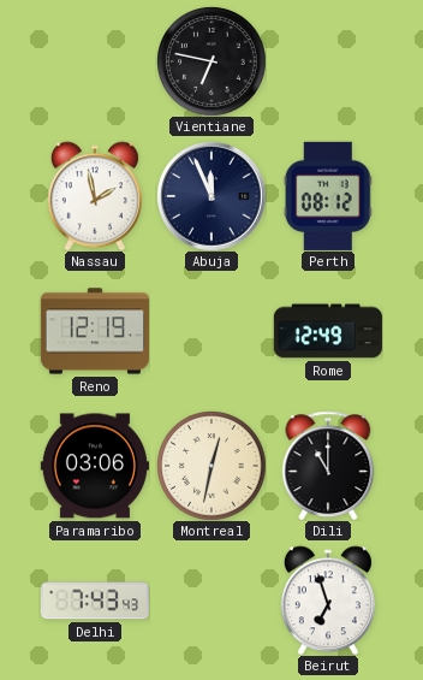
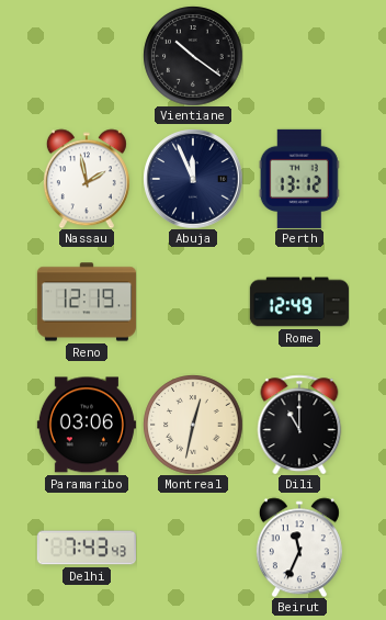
Vientiane: 6:47 -> 10:21 (193, 56)
Perth: 08:12 -> 13:12 (299, 179)
Beirut: 6:57 -> 11:34 (299, 548)
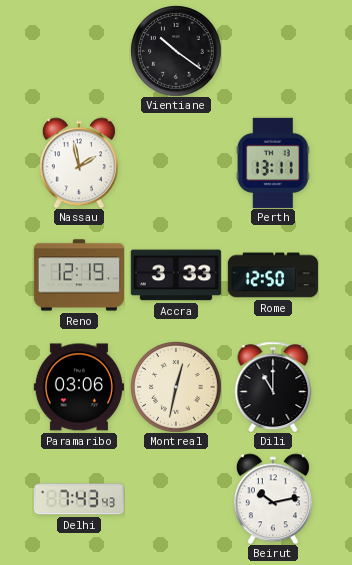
Abuja: 11:56 -> none (193, 179)
Perth: 13:12 -> 13:11 (273, 163)
Accra: none -> 3:33 (176, 275)
Rome: 12:49 -> 12:50 (273, 275)
Beirut: 11:34 -> 10:13 (273, 499)
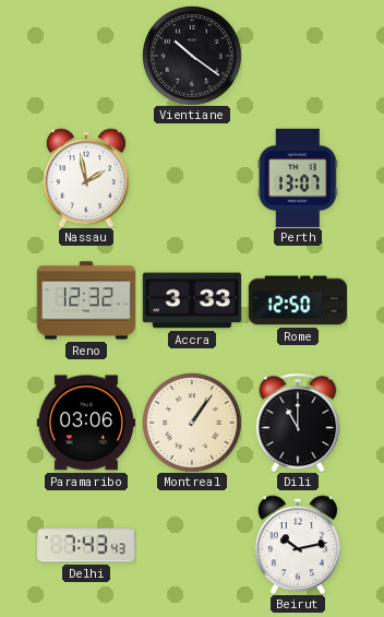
Perth: 13:11 -> 13:07 (298, 178)
Reno: 12:19 -> 12:32 (86, 300)
Montreal: 12:32 -> 1:06 (192, 423)
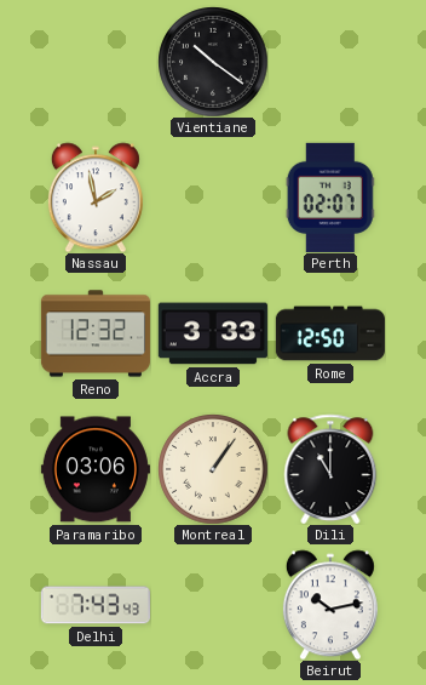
Perth: 13:07 -> 02:07 (330, 198)
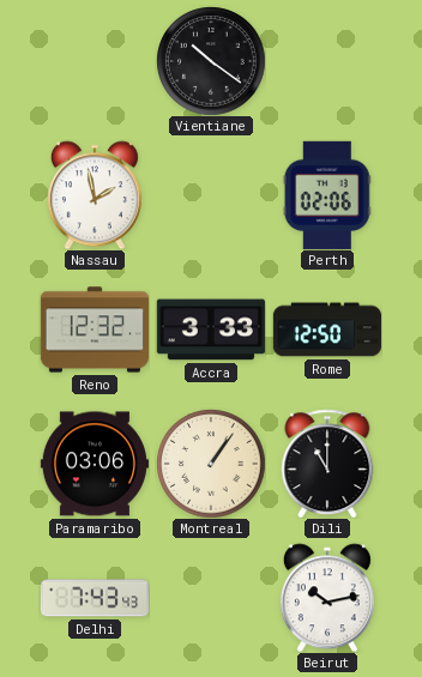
Perth: 02:07 -> 02:06 (327, 195)
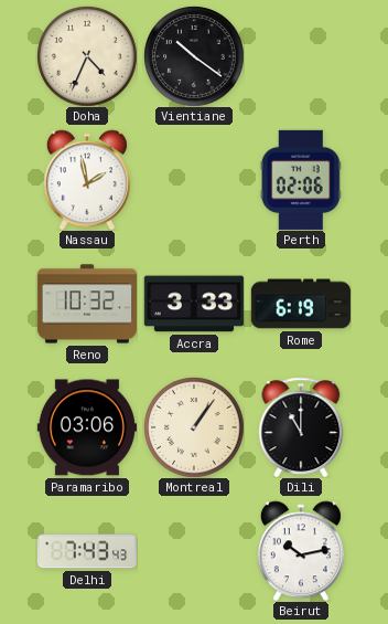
Doha: none -> 4:34 (87, 56)
Reno: 12:32 -> 10:32 (87, 304)
Rome: 12:50 -> 6:19 (301, 304)
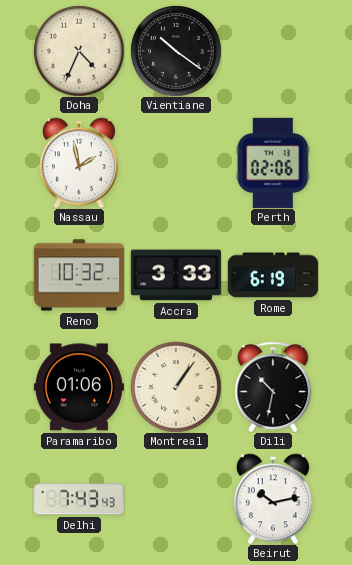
Paramaribo: 03:06 -> 01:06 (79, 387)
Dili: 11:00 -> 10:32 (273, 387)
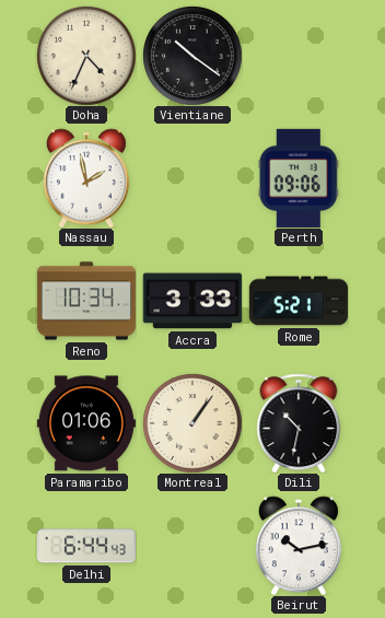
Perth: 02:06 -> 09:06 (299, 178)
Reno: 10:32 -> 10:34 (86, 301)
Rome: 6:19 -> 5:21 (299, 301)
Delhi: 7:43 -> 6:44 (86, 546)
